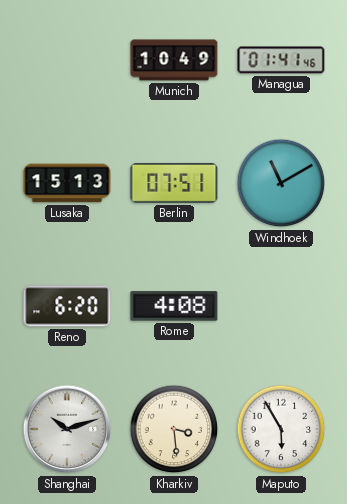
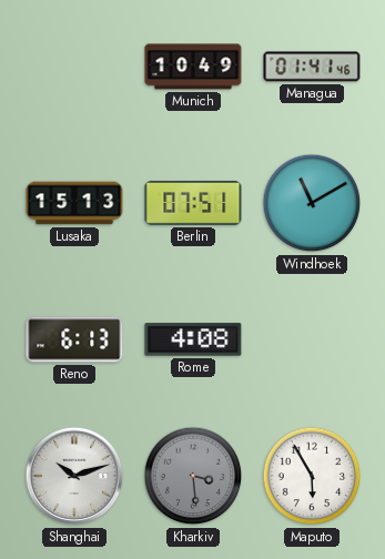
Reno: 6:20 -> 6:13 (74, 339)
Kharkiv dial: cream -> grey (193, 476)
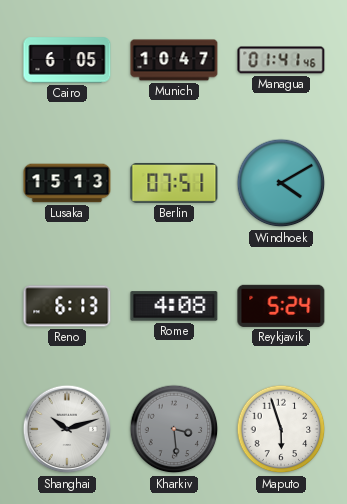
Cairo: none -> 6:05 (67, 60)
Munich: 10:49 -> 10:47 (174, 60)
Windhoek: 11:10 -> 4:10 (281, 183)
Reykjavik: none -> 5:24 (281, 306)
Maputo: 5:55 -> 5:57 (281, 429)
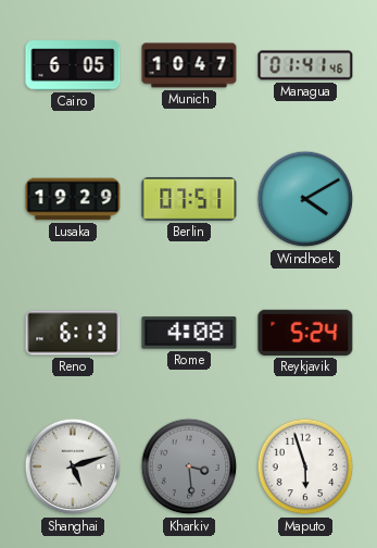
Lusaka: 15:13 -> 19:29 (73, 199)
Shanghai: 10:12 -> 5:12 (73, 466)
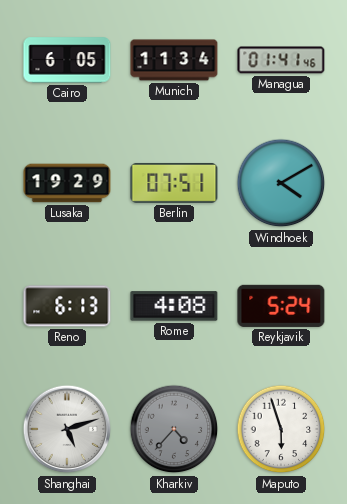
Munich: 10:47 -> 11:34 (174, 60)
Kharkiv: 3:29 -> 4:37 (174, 429)
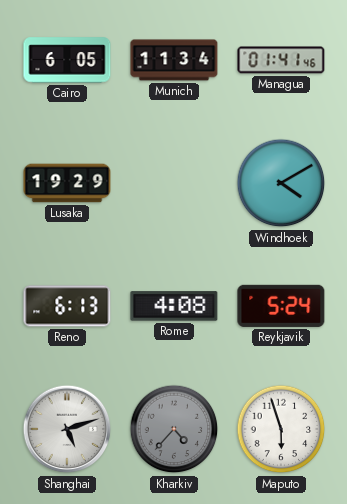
Berlin: 07:51 -> none (174, 183)
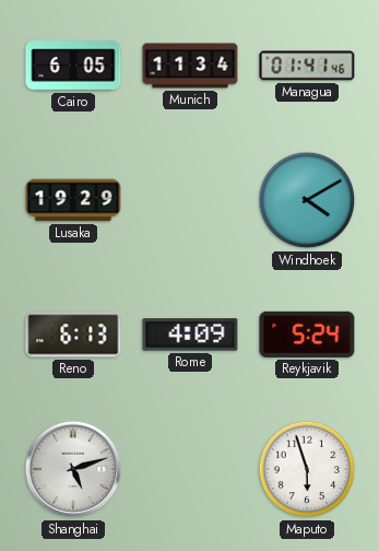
Rome: 4:08 -> 4:09 (190, 335)
Kharkiv: 4:37 -> none (174, 429)
